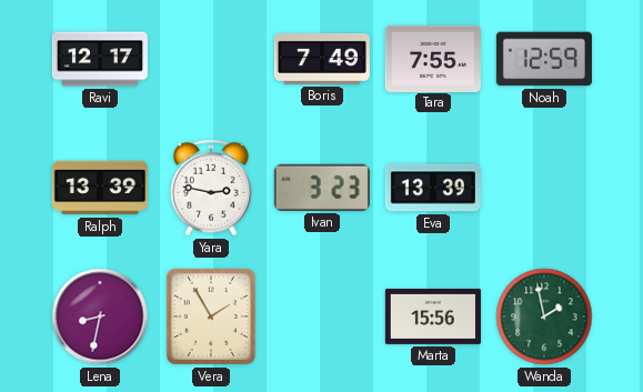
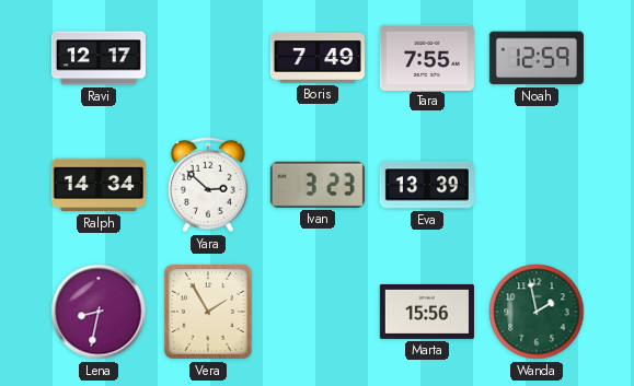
Ralph: 13:39 -> 14:34 (99, 185)
Yara: 2:47 -> 2:52 (208, 185)
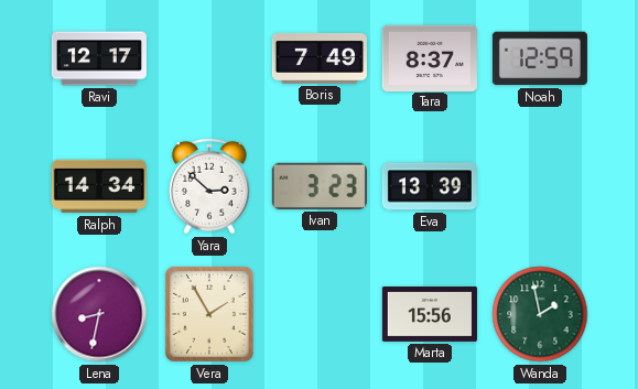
Tara: 7:55 -> 8:37 (430, 57)
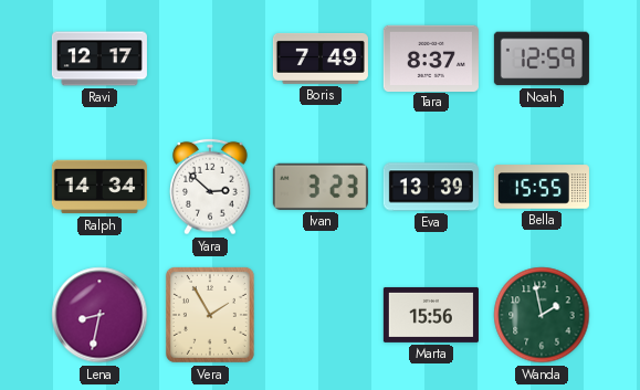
Bella: none -> 15:55 (542, 187)
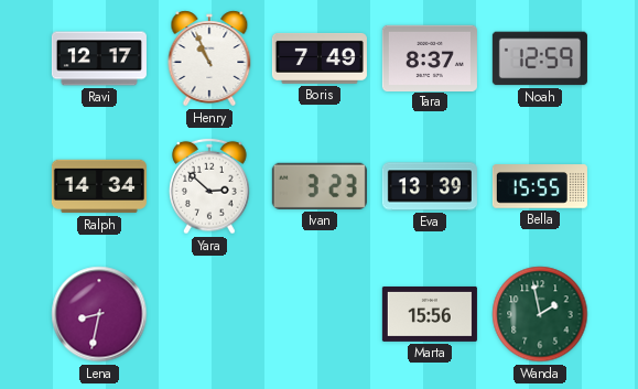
Henry: none -> 10:56 (209, 58)
Vera: 1:55 -> none (210, 315)
